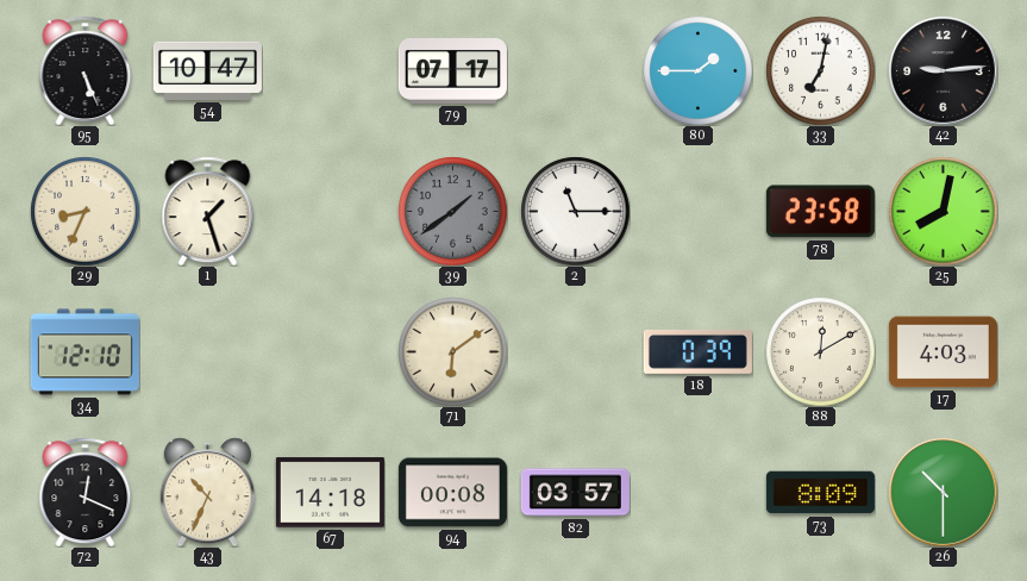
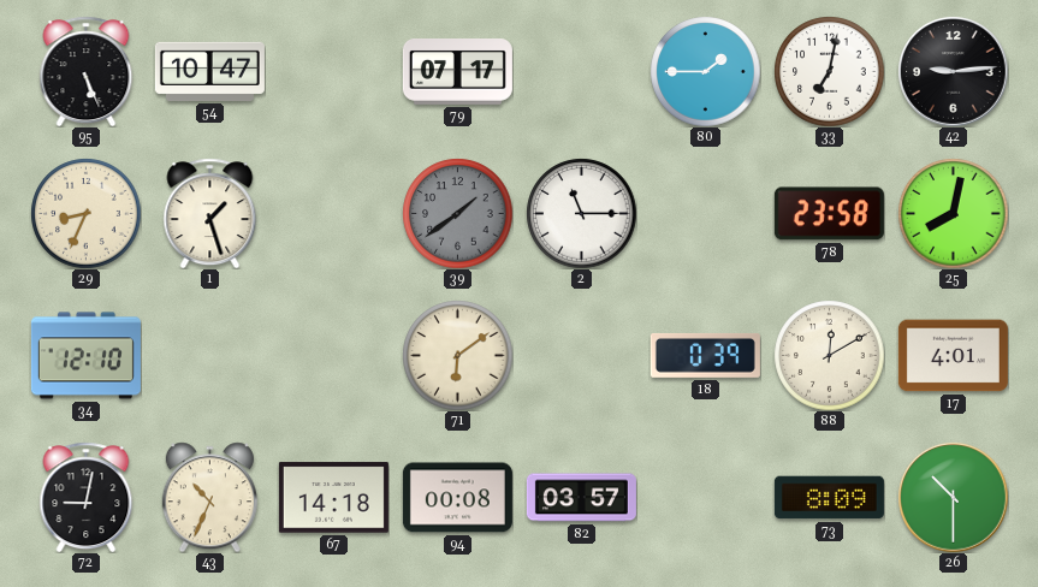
17: 4:03 -> 4:01 (953, 356)
72: 12:19 -> 9:02 (87, 497)
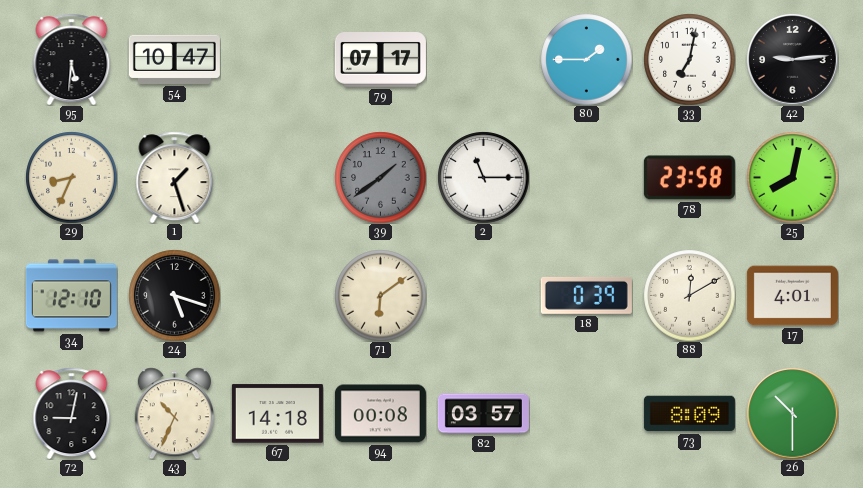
95: 5:26 -> 5:31 (72, 59)
24: none -> 5:18 (174, 295)
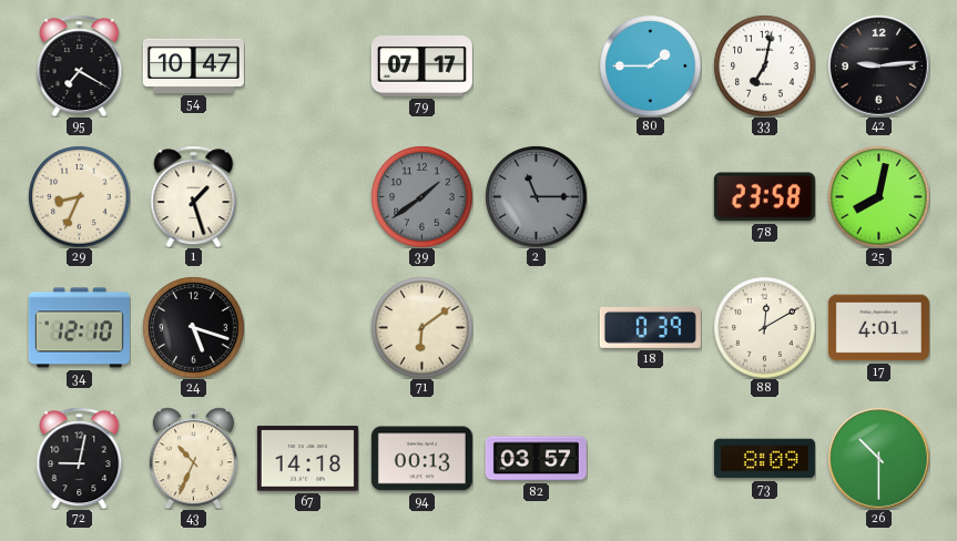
95: 5:31 -> 7:20 (80, 65)
2 dial: white -> grey (536, 196)
94: 00:08 -> 00:13 (421, 459)
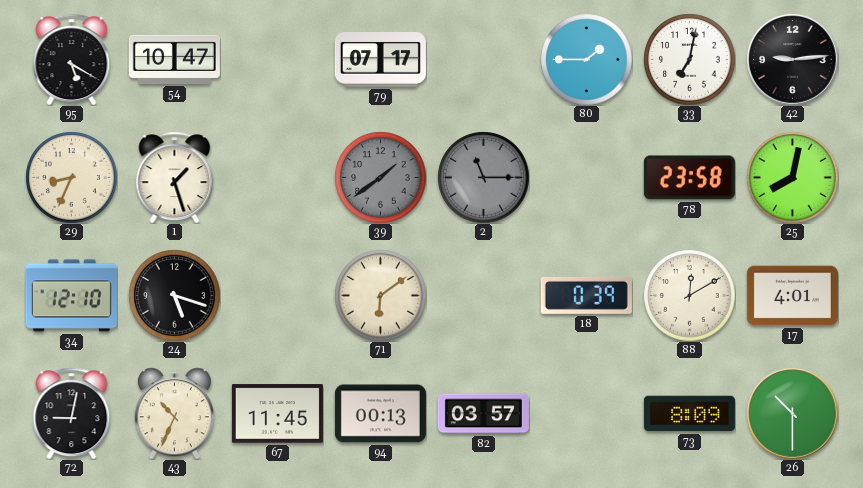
95: 7:20 -> 5:20 (72, 59)
67: 14:18 -> 11:45 (277, 414)
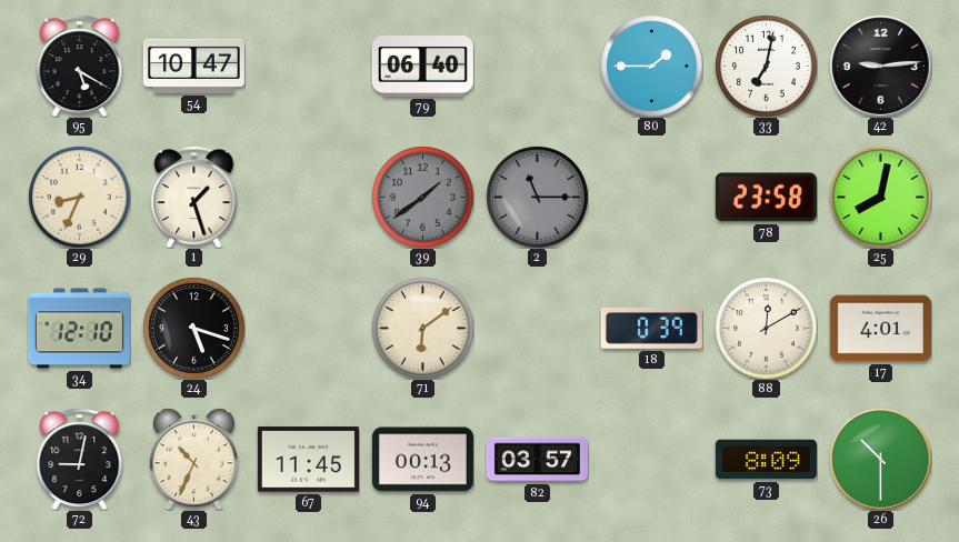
79: 07:17 -> 06:40 (422, 67)
